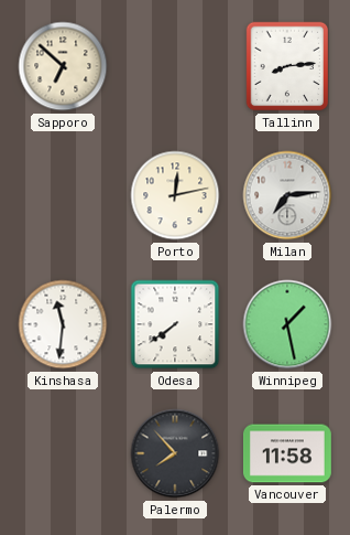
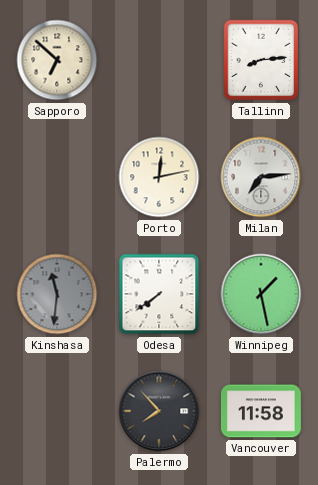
Kinshasa dial: white -> grey (57, 294)
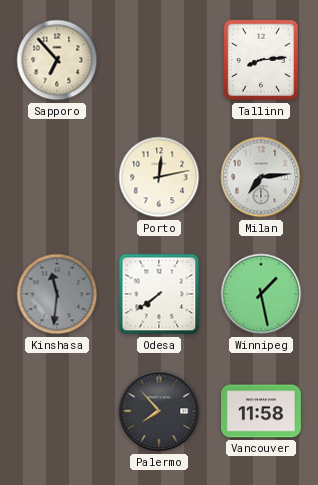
Sapporo: 6:52 -> 6:53 (57, 60)
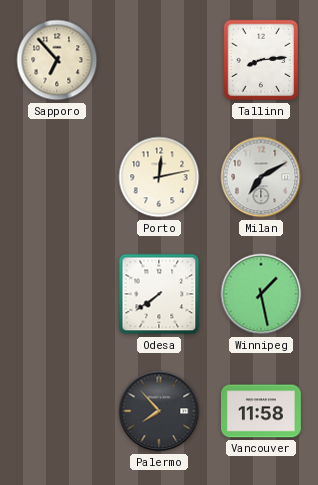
Milan: 7:14 -> 7:10 (261, 177)
Kinshasa: 11:31 -> none (57, 294)
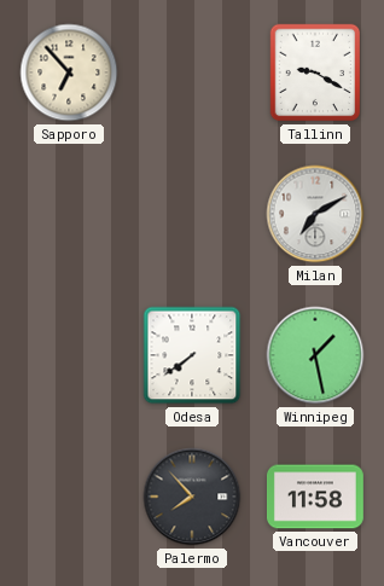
Tallinn: 8:14 -> 9:20 (315, 72)
Porto: 12:13 -> none (159, 177)
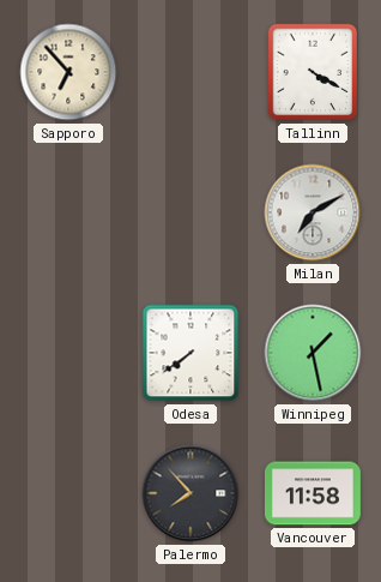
Tallinn: 9:20 -> 4:20 (313, 72)
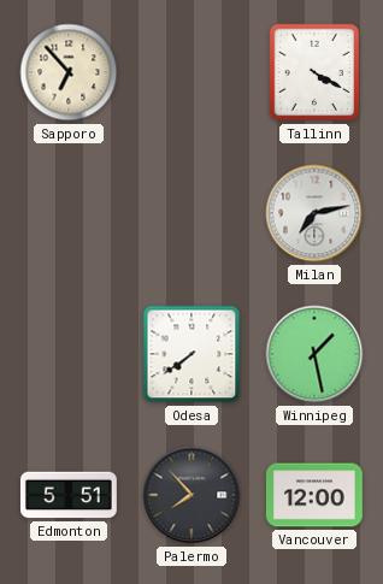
Milan: 7:10 -> 7:13 (314, 213)
Edmonton: none -> 5:51 (69, 495)
Vancouver: 11:58 -> 12:00 (314, 495)
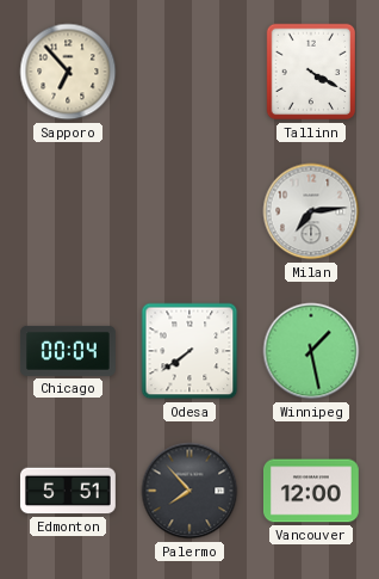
Milan: 7:13 -> 7:14 (311, 211)
Chicago: none -> 00:04 (68, 351)
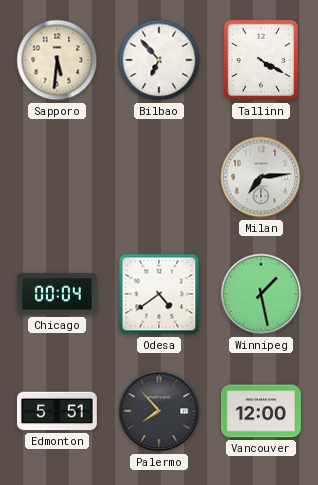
Sapporo: 6:53 -> 5:31 (57, 60)
Bilbao: none -> 6:53 (159, 60)
Odesa: 7:39 -> 4:39 (159, 294)
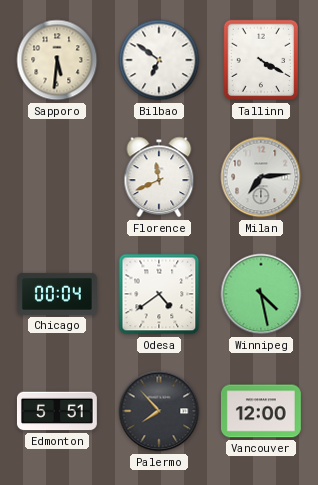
Bilbao: 6:53 -> 6:51 (159, 60)
Florence: none -> 11:41 (159, 177)
Winnipeg: 1:28 -> 4:28 (261, 294)
